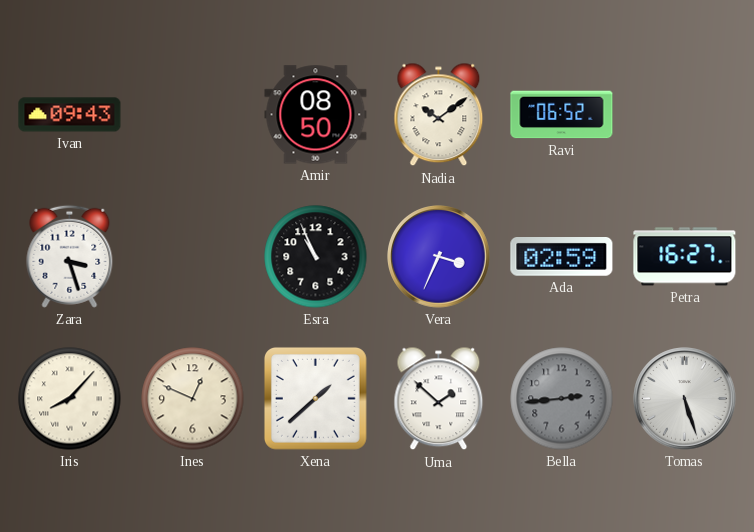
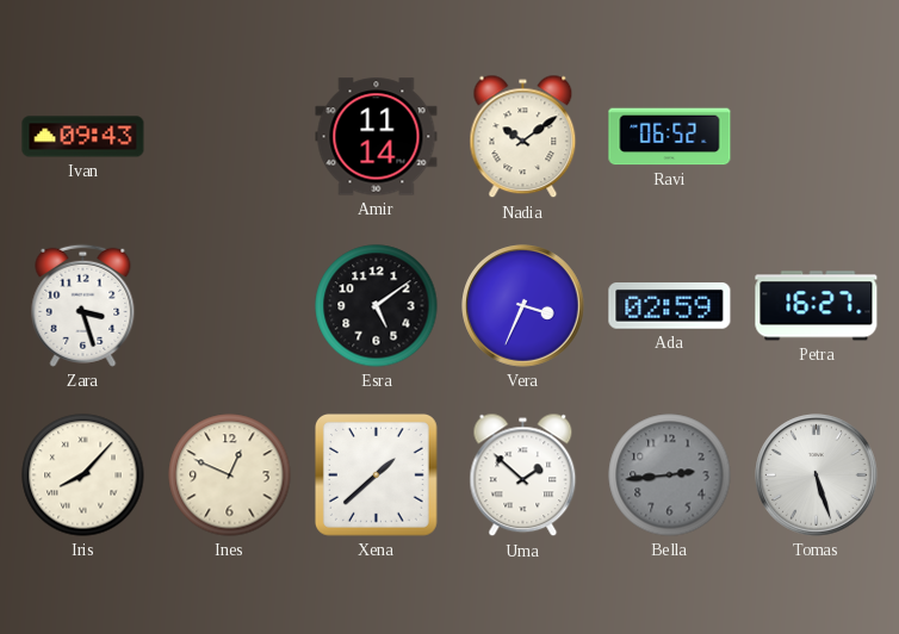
Amir: 08:50 -> 11:14 (377, 137)
Esra: 10:56 -> 5:09 (377, 306)
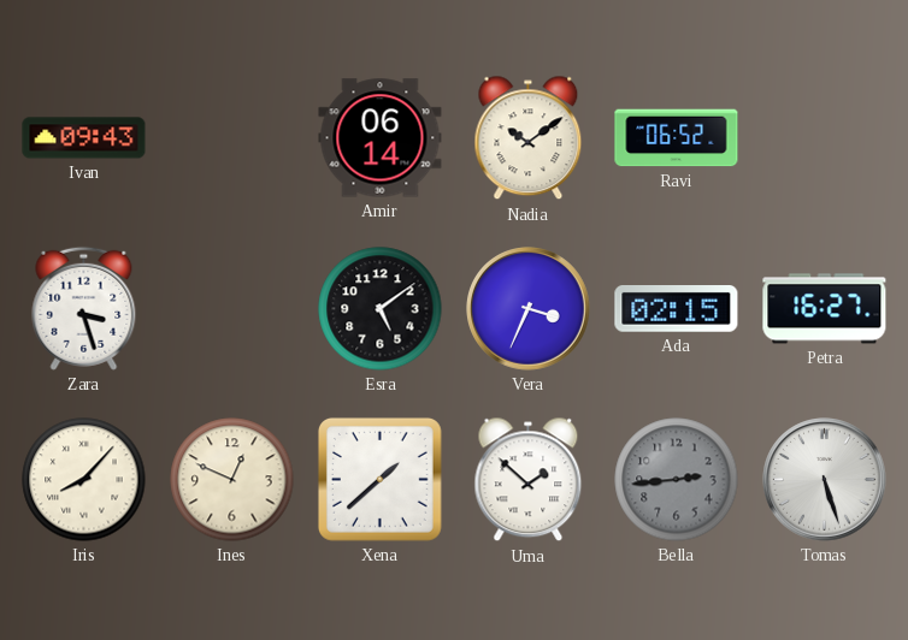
Amir: 11:14 -> 06:14 (381, 138)
Ada: 02:59 -> 02:15 (677, 309)
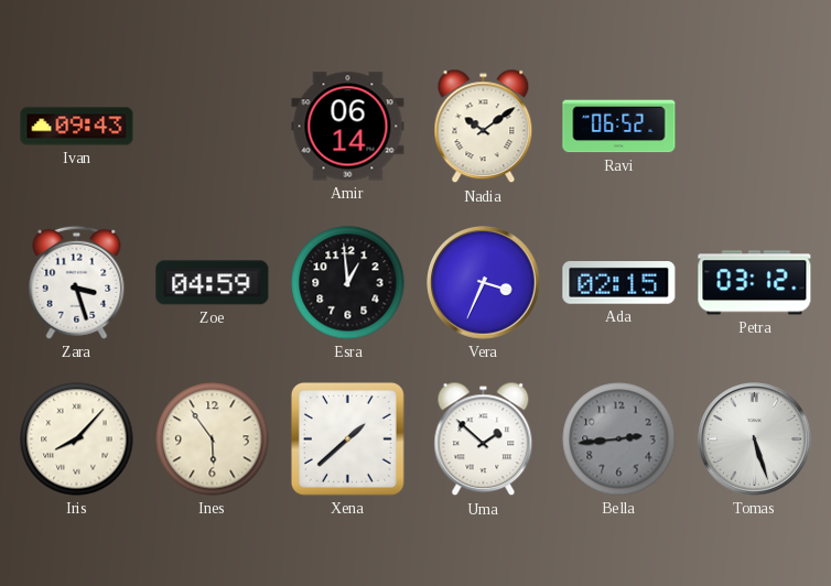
Zoe: none -> 04:59 (213, 283)
Esra: 5:09 -> 12:59 (348, 283)
Petra: 16:27 -> 03:12 (755, 283)
Ines: 12:49 -> 5:54 (213, 439)
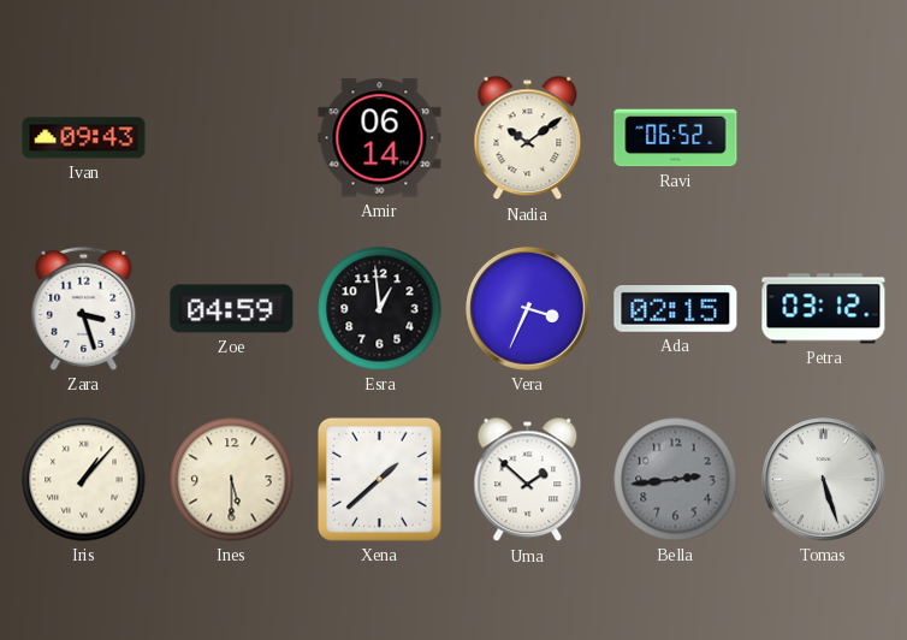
Iris: 8:07 -> 1:07 (84, 480)
Ines: 5:54 -> 5:30 (232, 480)
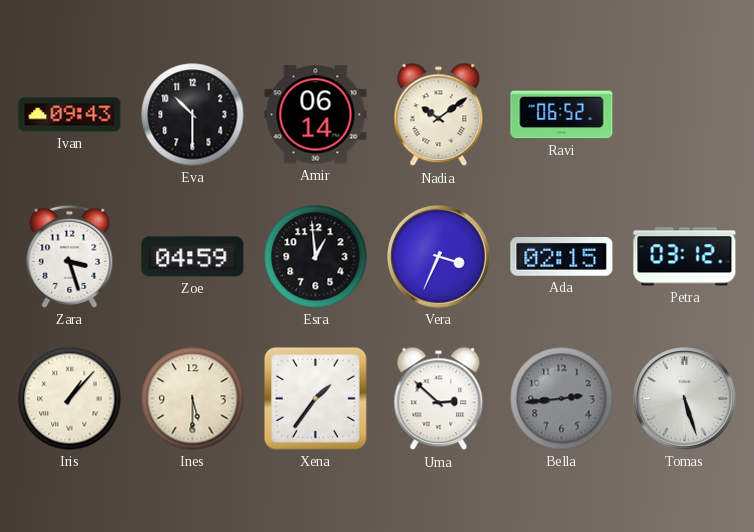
Eva: none -> 10:30 (193, 115)
Xena: 1:38 -> 1:36 (315, 398)
Uma: 1:52 -> 2:52 (439, 399)
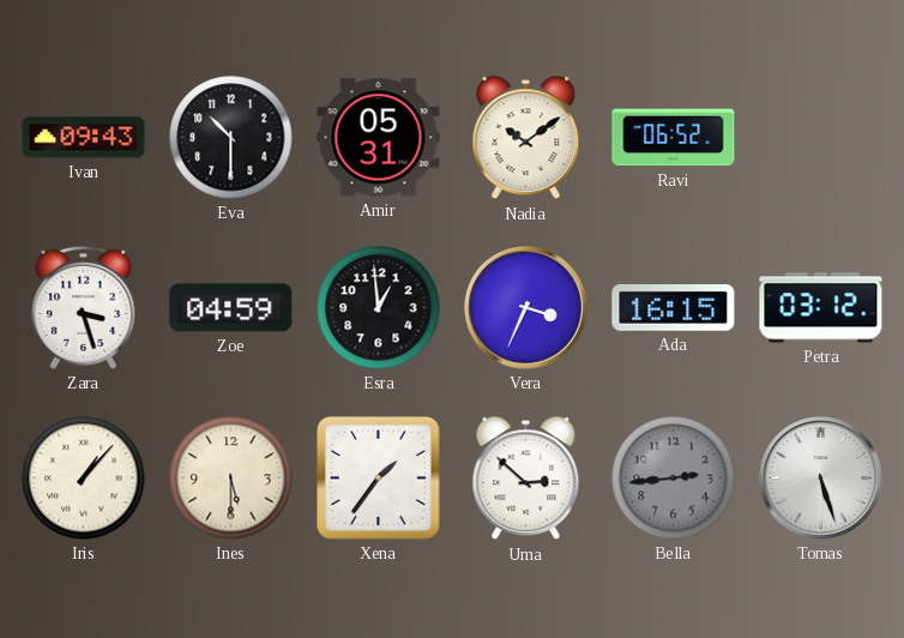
Amir: 06:14 -> 05:31 (379, 138)
Ada: 02:15 -> 16:15 (674, 308)
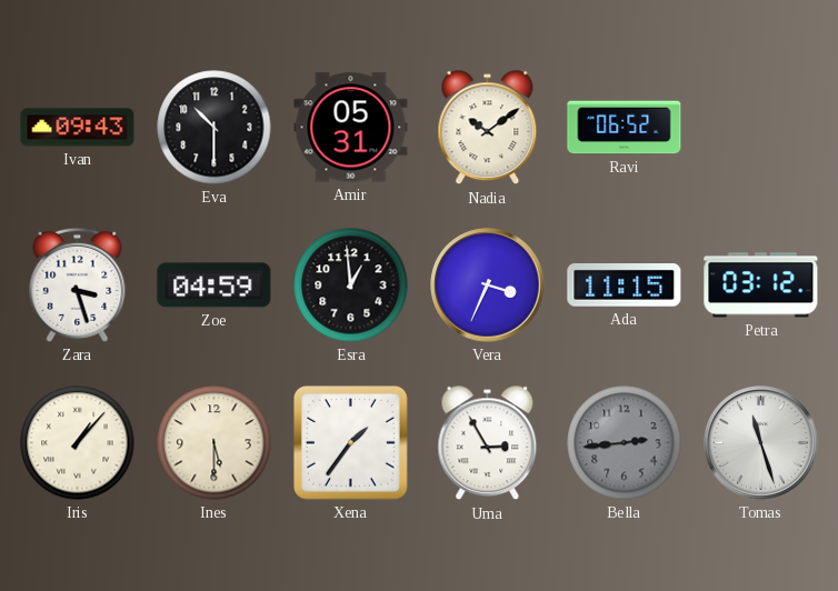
Ada: 16:15 -> 11:15 (625, 286)
Uma: 2:52 -> 2:55 (488, 443)
Tomas: 5:27 -> 11:27 (761, 443)
